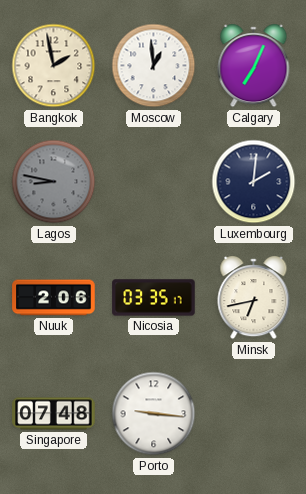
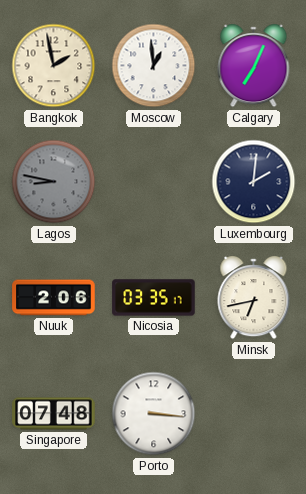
Porto: 9:16 -> 3:16 (154, 414)
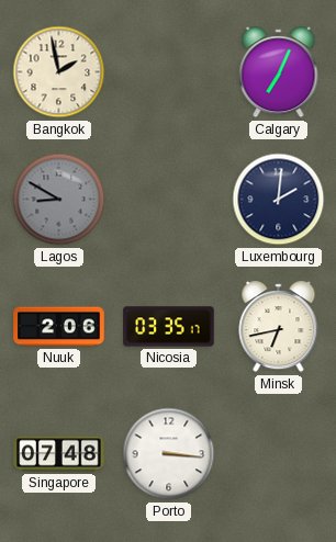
Moscow: 12:59 -> none (154, 66)
Lagos: 8:47 -> 8:50 (59, 200)
